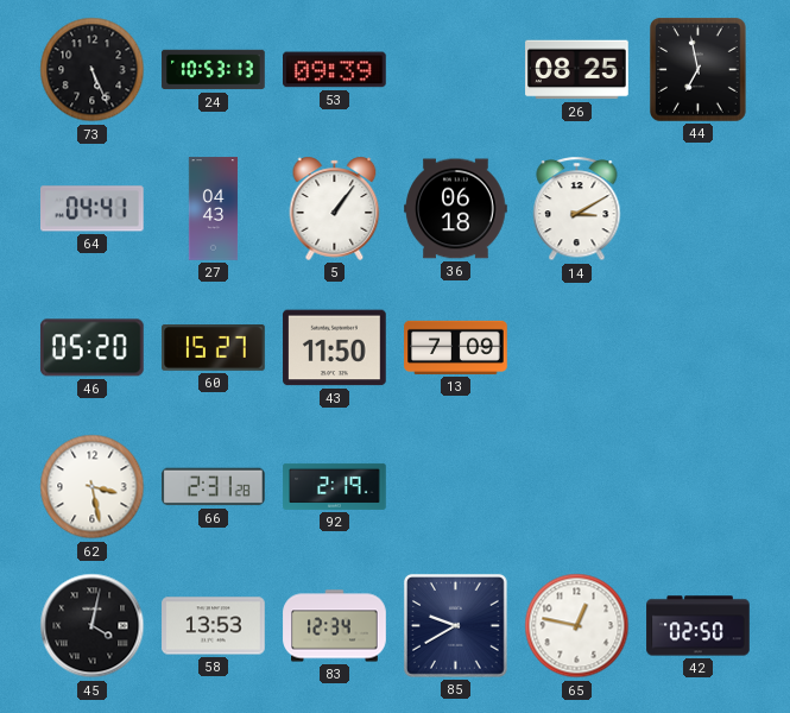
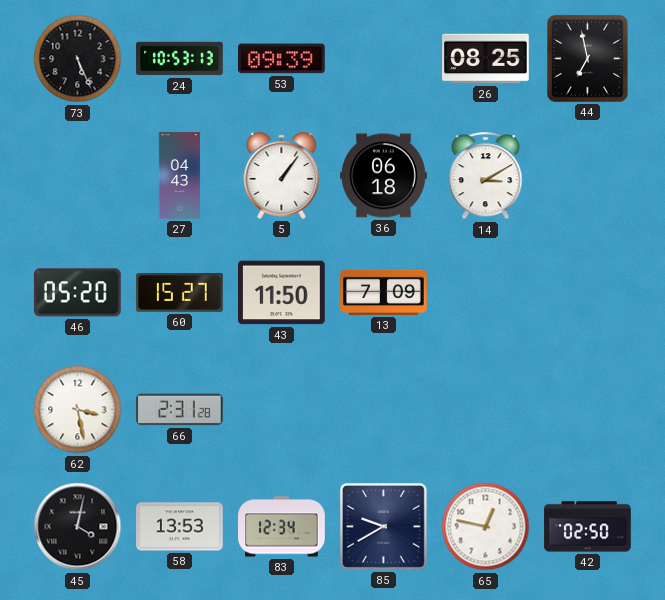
64: 04:41 -> none (93, 209)
92: 2:19 -> none (335, 486)
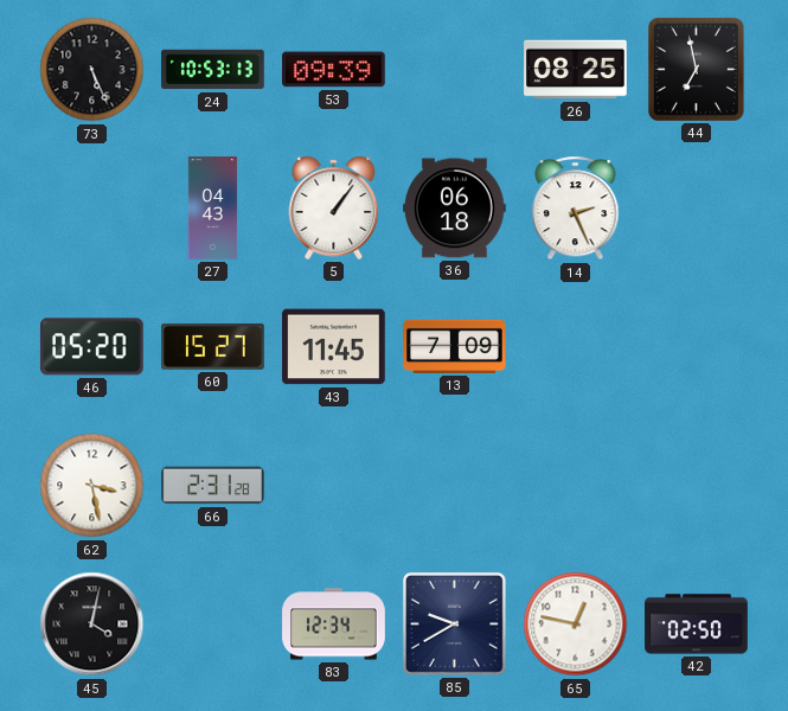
14: 3:10 -> 2:26 (576, 209)
43: 11:50 -> 11:45 (334, 347)
58: 13:53 -> none (180, 527)
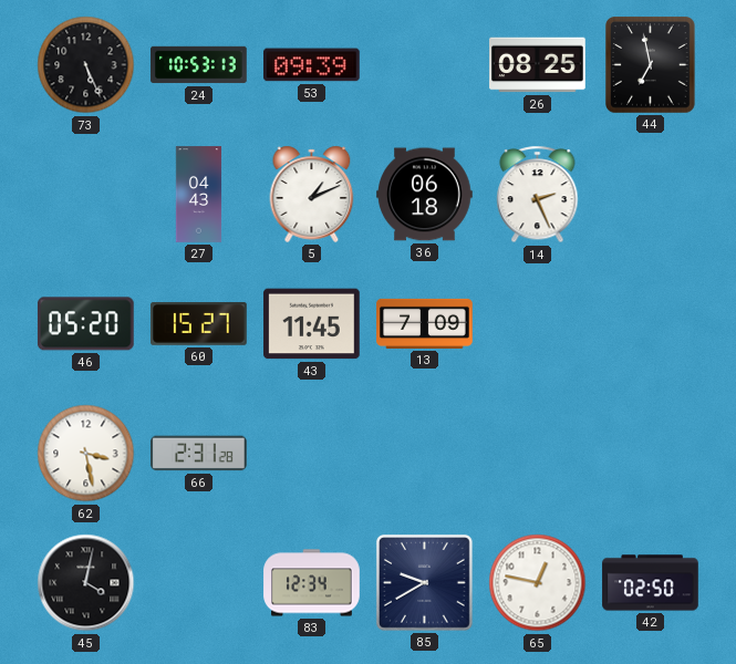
5: 1:06 -> 1:11 (312, 194)
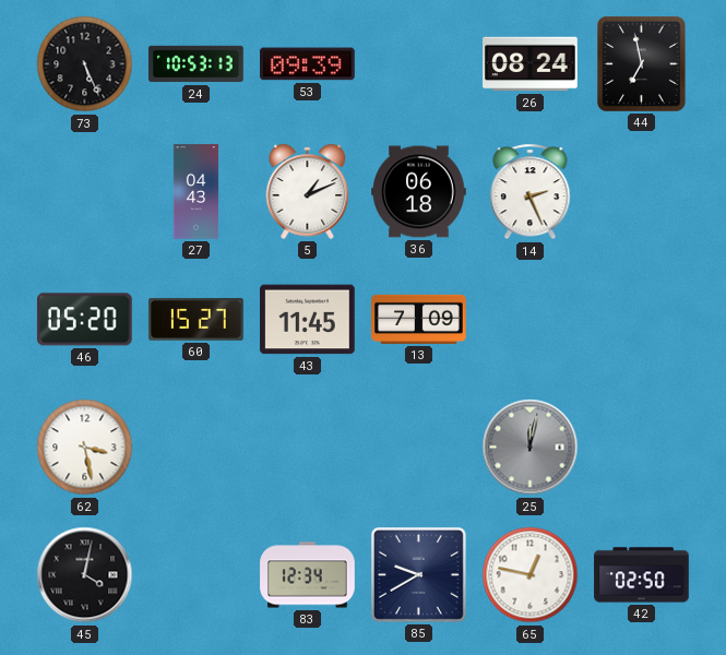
26: 08:25 -> 08:24 (531, 64)
66: 2:31 -> none (199, 454)
25: none -> 12:02 (531, 448)
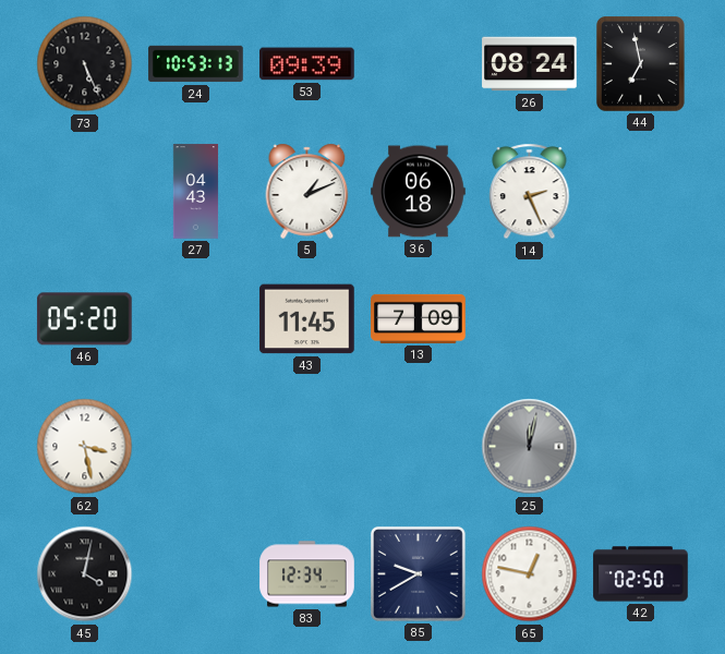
60: 15:27 -> none (197, 320)
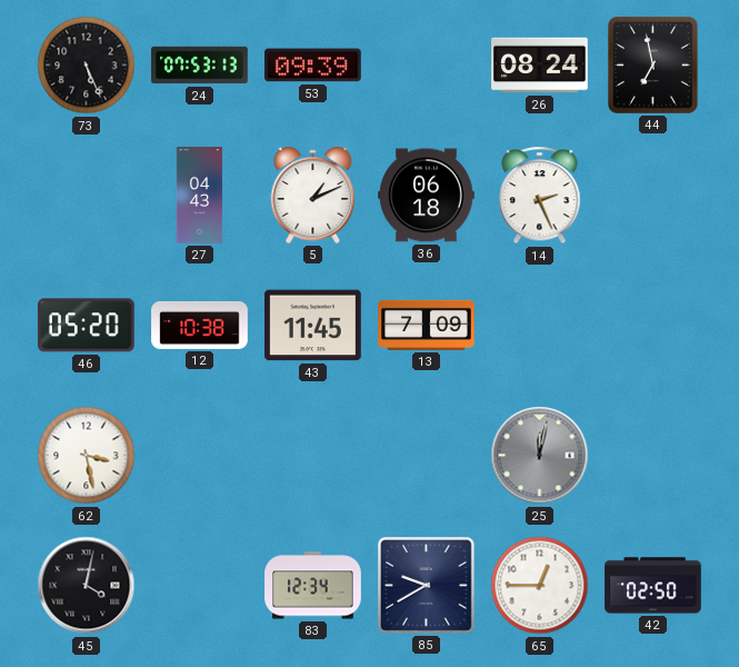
24: 10:53 -> 07:53 (200, 66)
12: none -> 10:38 (200, 325)
65: 12:47 -> 12:45 (540, 586)
